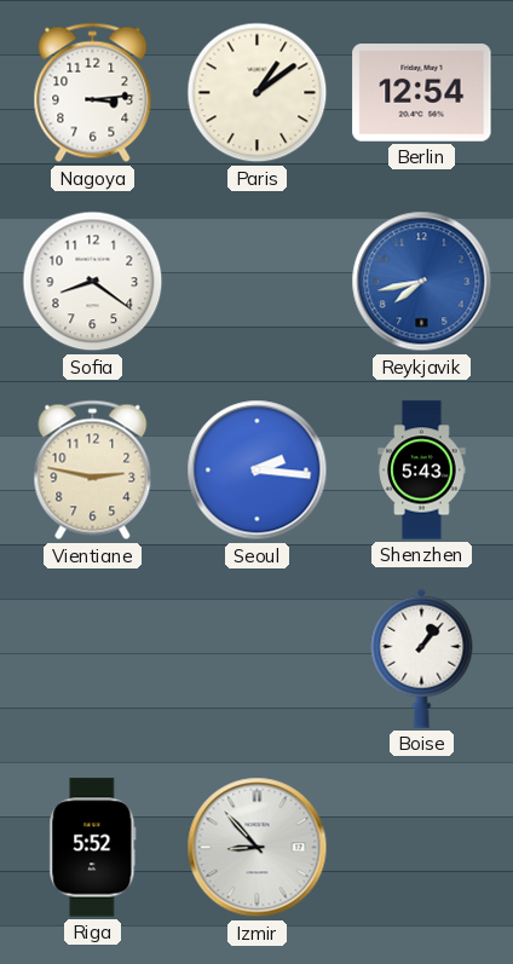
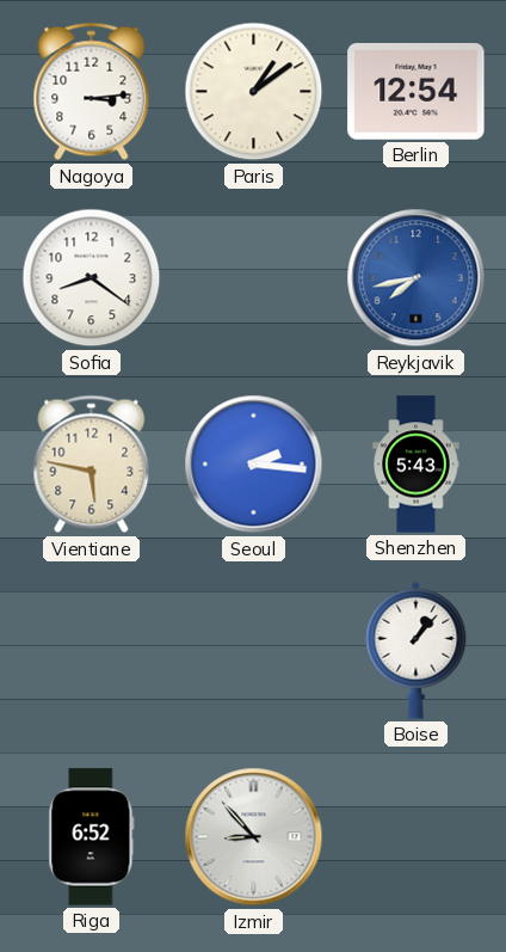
Vientiane: 2:47 -> 5:47 (92, 465)
Riga: 5:52 -> 6:52 (92, 837)
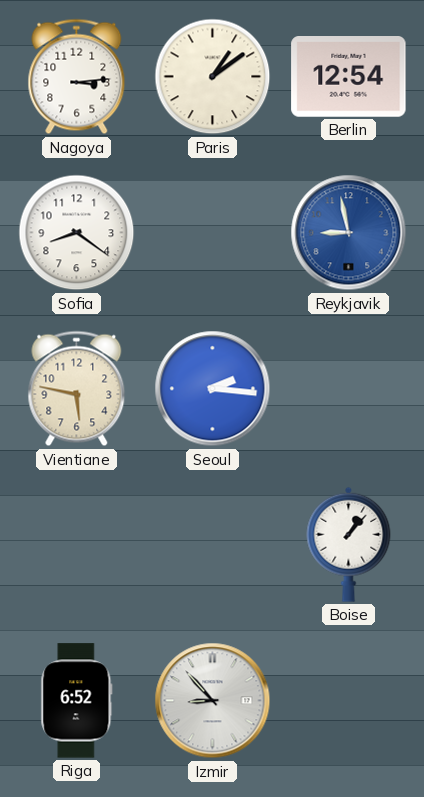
Reykjavik: 7:43 -> 8:58 (349, 233)
Shenzhen: 5:43 -> none (416, 465)
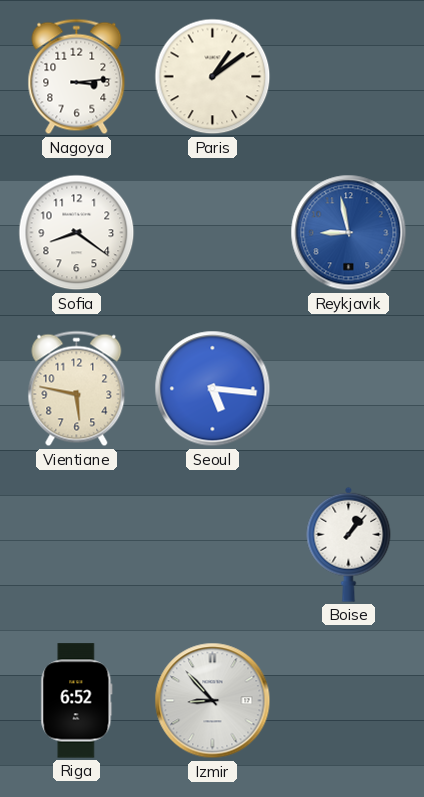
Berlin: 12:54 -> none (349, 77)
Seoul: 2:16 -> 5:16 (213, 389)
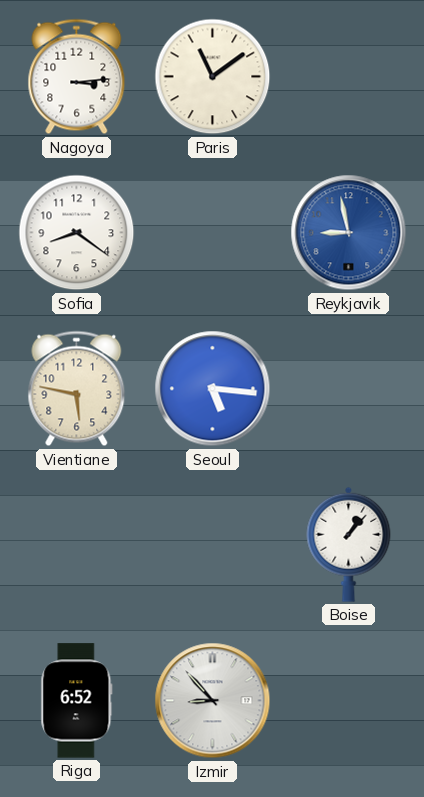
Paris: 1:09 -> 11:09 (213, 77)
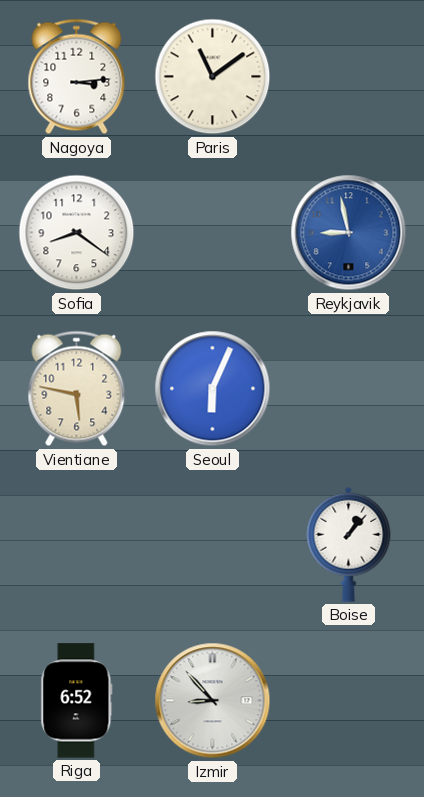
Seoul: 5:16 -> 6:04 (213, 389)
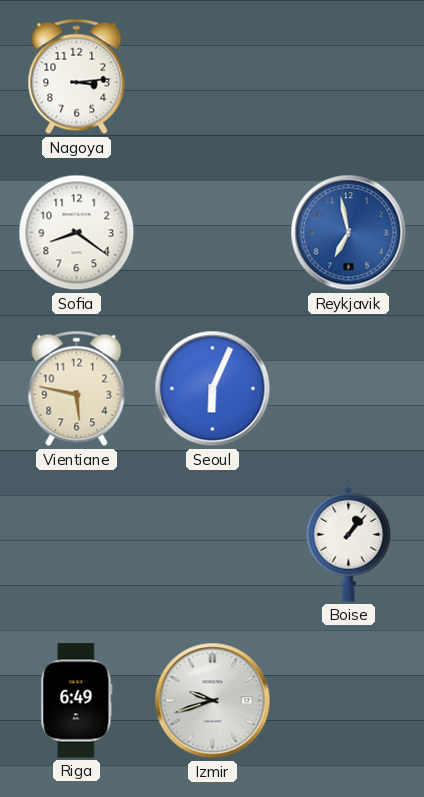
Paris: 11:09 -> none (213, 77)
Reykjavik: 8:58 -> 6:58 (349, 233)
Riga: 6:52 -> 6:49 (77, 701)
Izmir: 8:53 -> 9:42 (213, 701)
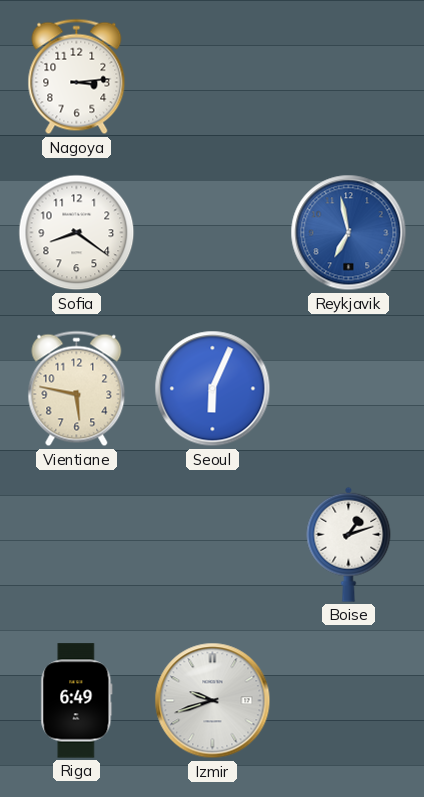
Boise: 1:07 -> 1:12 (349, 544)
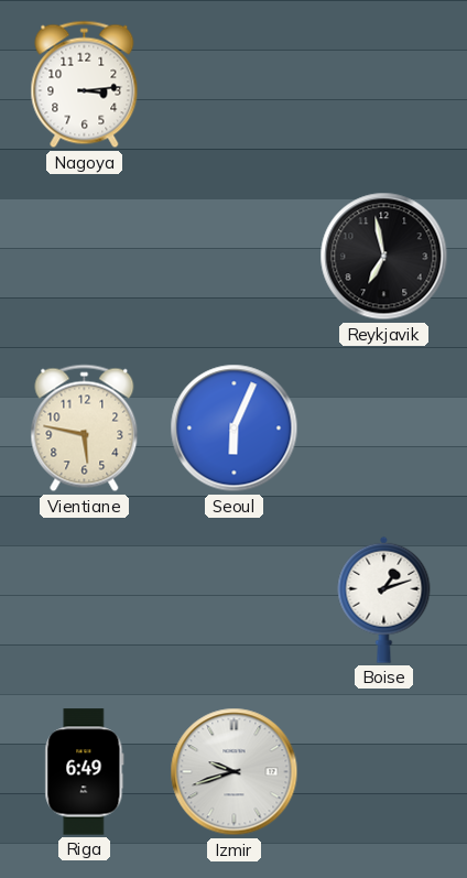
Sofia: 8:21 -> none (77, 233)
Reykjavik dial: blue -> black (384, 257)
